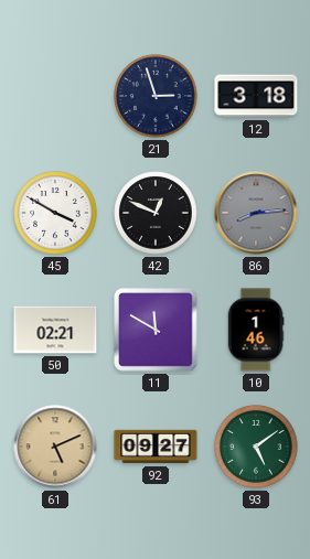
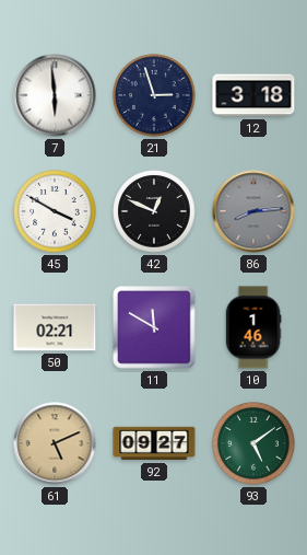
7: none -> 5:59 (55, 95)
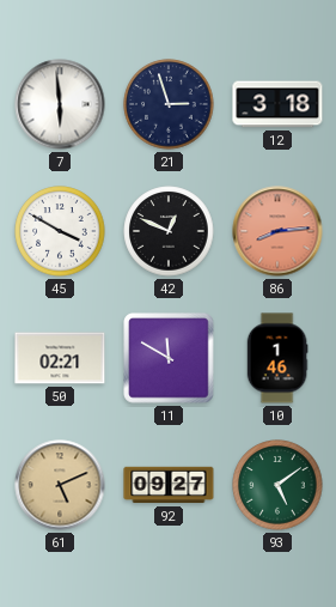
86 dial: grey -> salmon (277, 231)
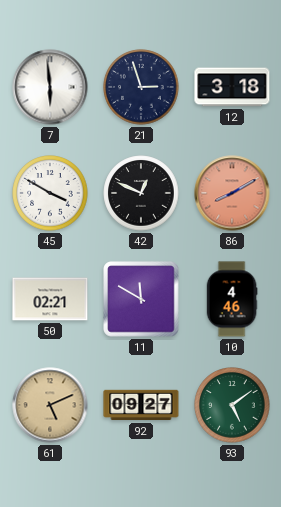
86: 8:14 -> 8:10 (232, 193)
10: 1:46 -> 4:46 (232, 299)
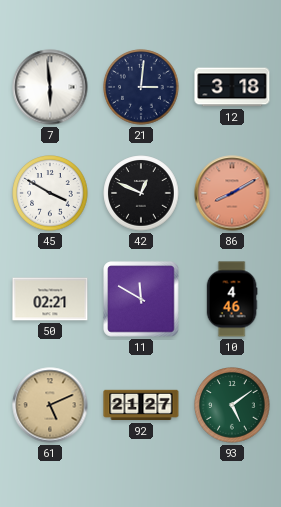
21: 2:57 -> 3:01 (141, 87)
92: 09:27 -> 21:27 (141, 405)
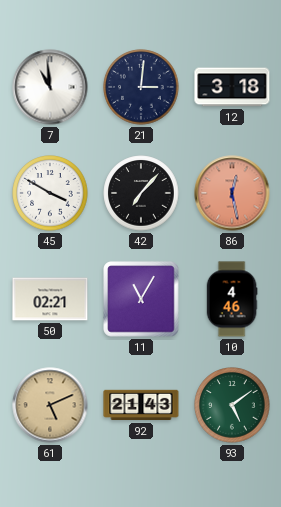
7: 5:59 -> 10:59 (50, 87)
42: 12:49 -> 7:07 (141, 193)
86: 8:10 -> 12:28 (232, 193)
11: 11:50 -> 11:05 (141, 299)
92: 21:27 -> 21:43 (141, 405)
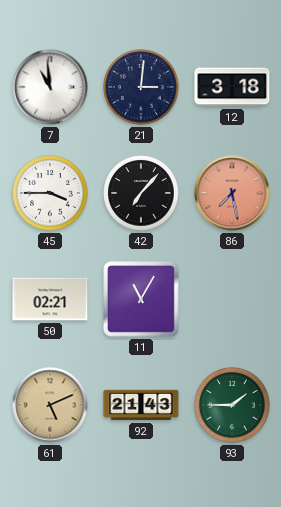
45: 3:50 -> 3:45 (50, 193)
86: 12:28 -> 7:28 (232, 193)
10: 4:46 -> none (232, 299)
93: 5:09 -> 1:45 (232, 405)
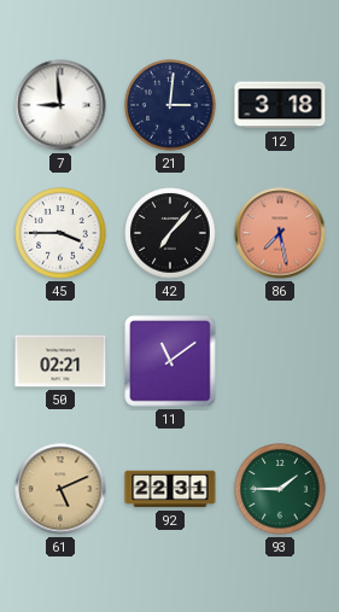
7: 10:59 -> 8:59 (60, 105)
11: 11:05 -> 11:09 (170, 361)
92: 21:43 -> 22:31 (170, 489)
